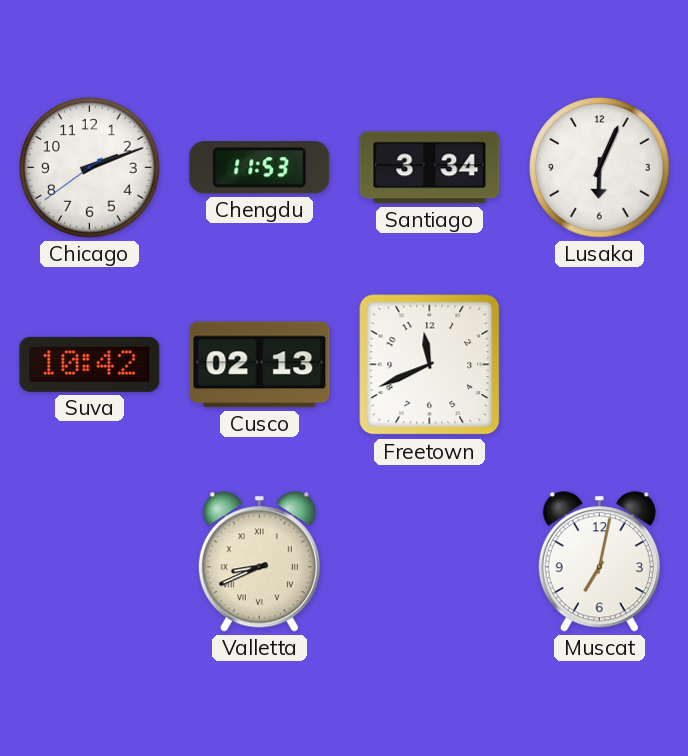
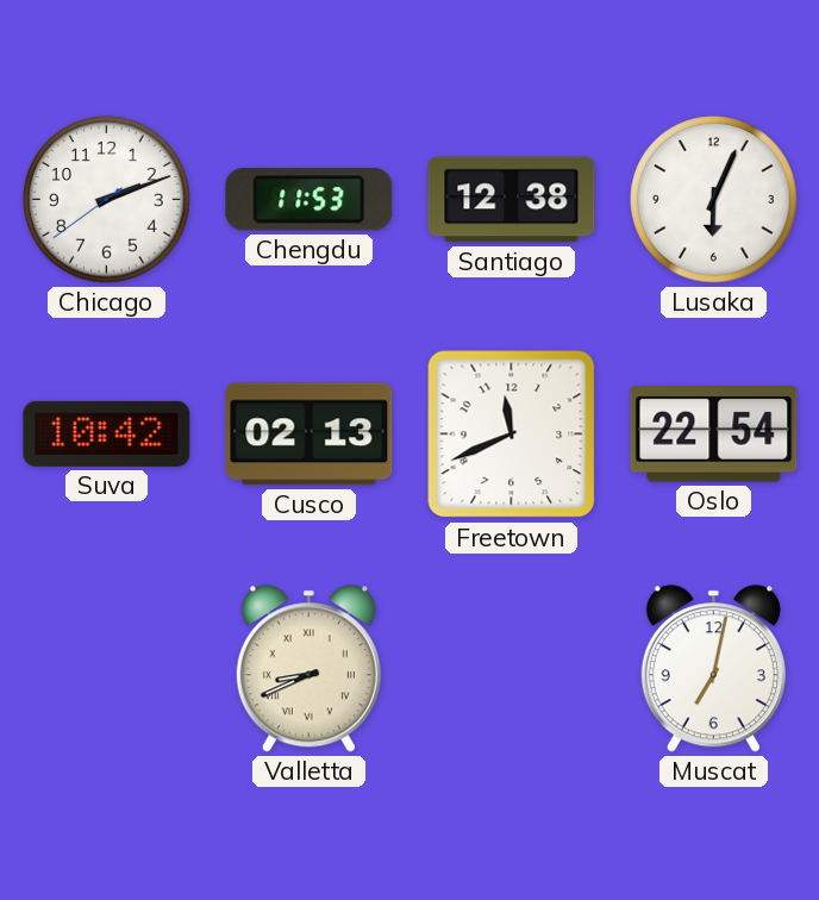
Santiago: 3:34 -> 12:38 (512, 200)
Oslo: none -> 22:54 (714, 435)
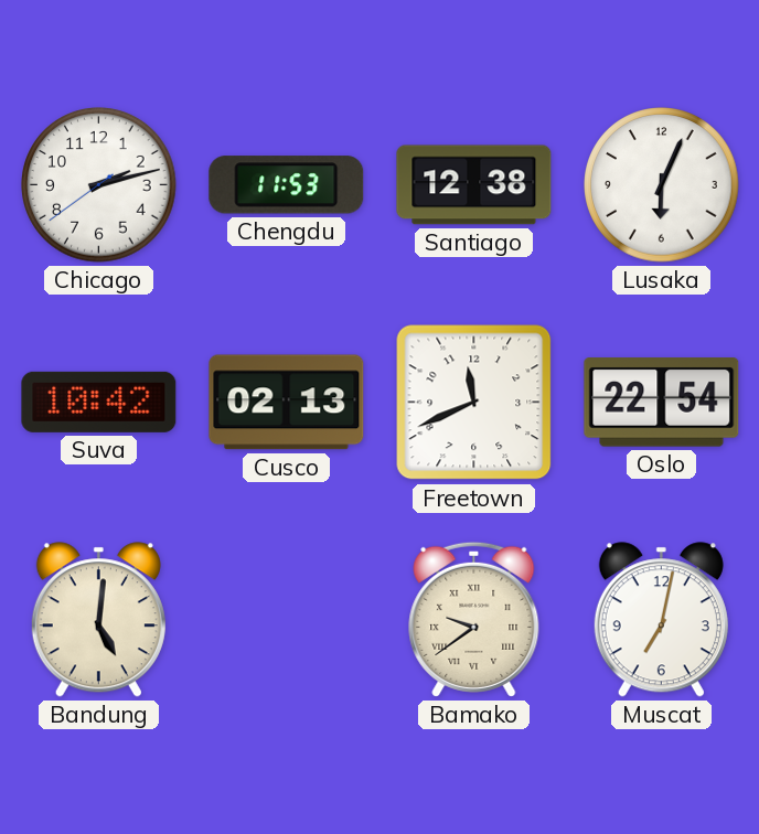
Chicago: 2:11 -> 2:12 (99, 185)
Bandung: none -> 5:01 (98, 620)
Valletta: 8:41 -> none (308, 669)
Bamako: none -> 9:39 (474, 619)
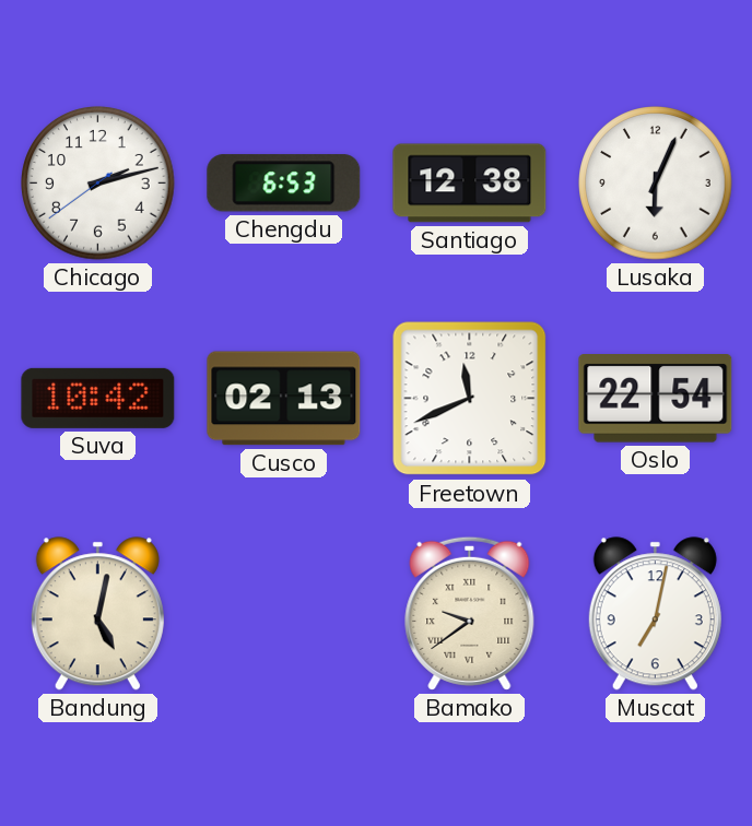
Chengdu: 11:53 -> 6:53 (284, 184)
Bandung: 5:01 -> 5:02 (97, 614)
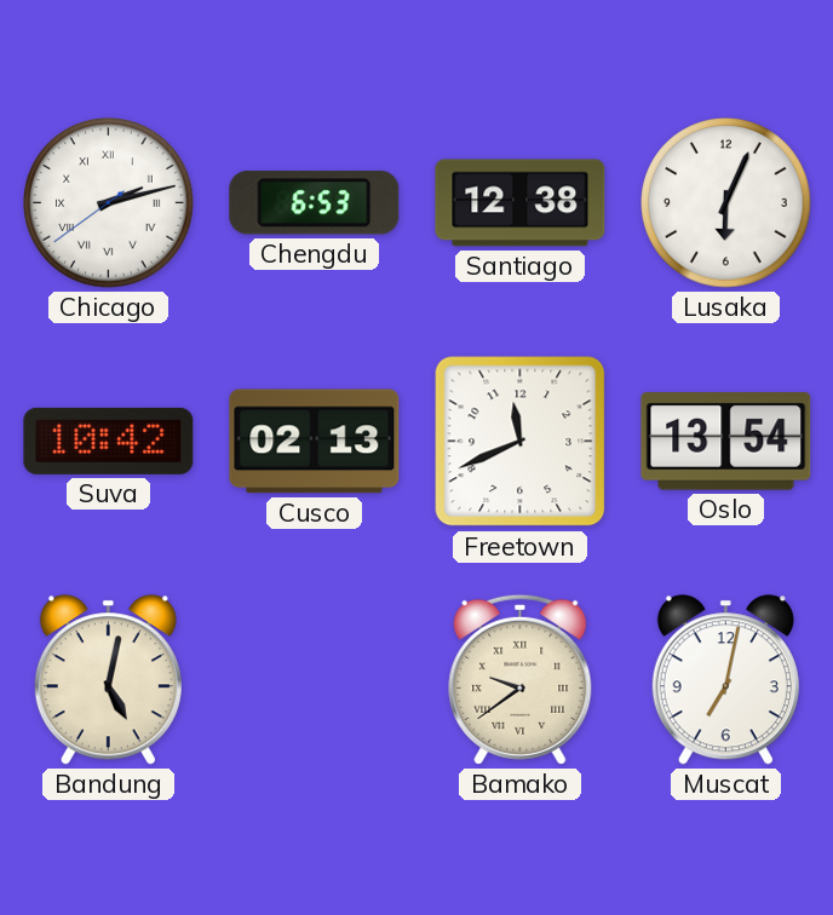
Chicago numerals: Arabic -> Roman (109, 203)
Oslo: 22:54 -> 13:54 (726, 442)
